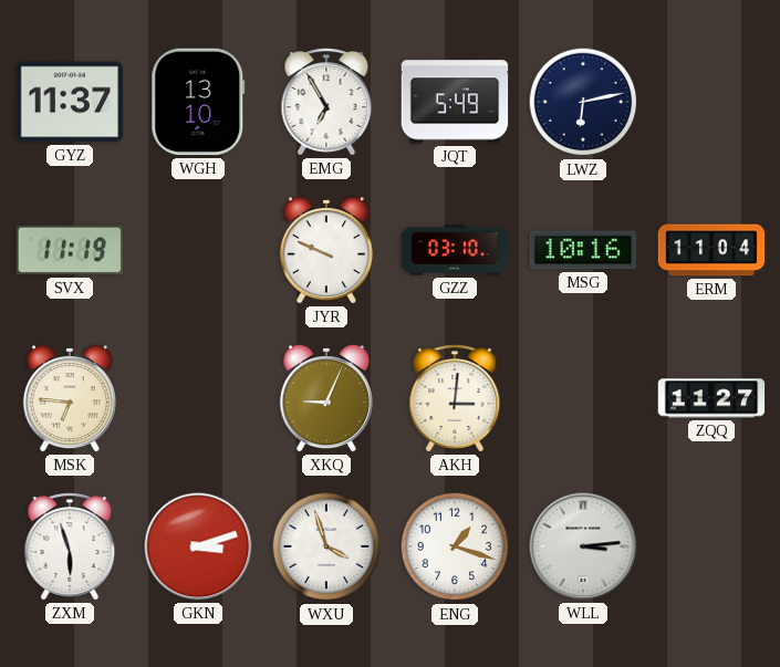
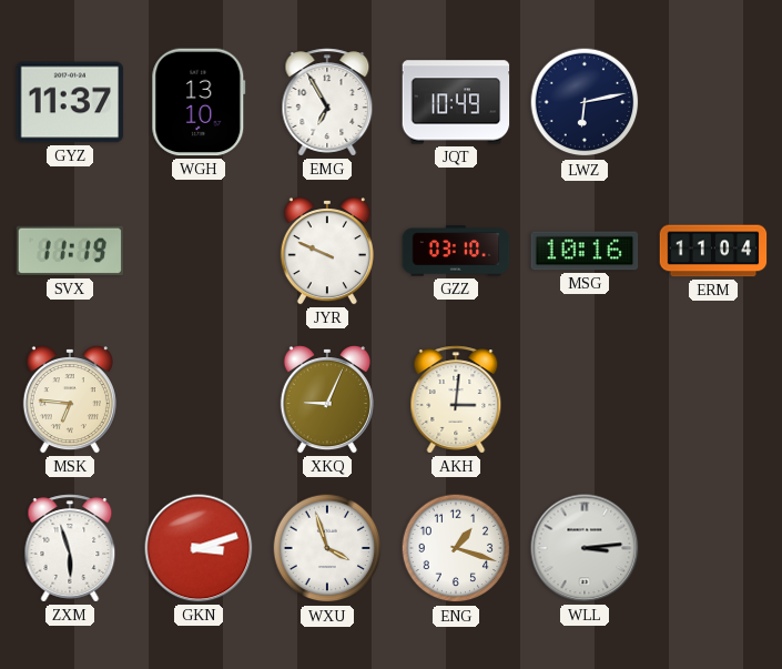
JQT: 5:49 -> 10:49 (456, 102)
ZQQ: 11:27 -> none (711, 398)
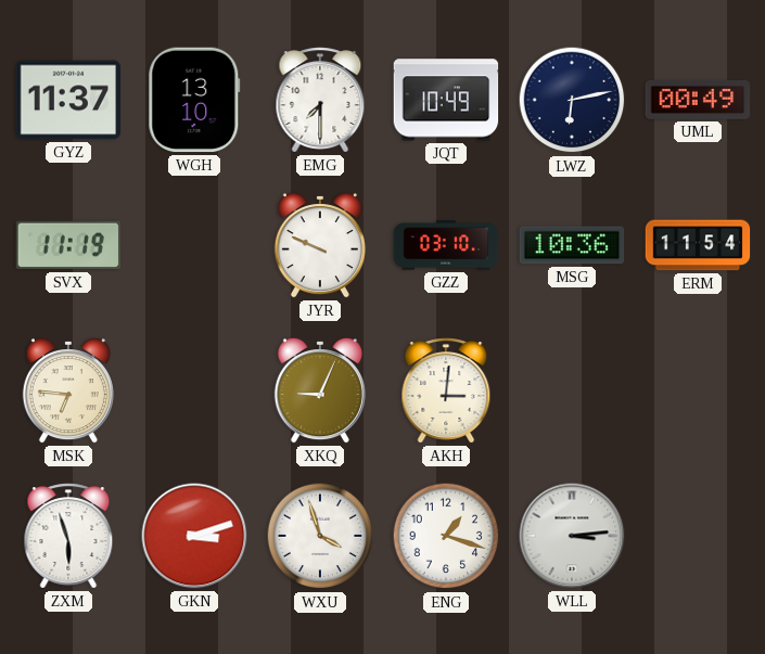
EMG: 6:55 -> 7:30 (320, 100)
UML: none -> 00:49 (698, 100)
MSG: 10:16 -> 10:36 (572, 245)
ERM: 11:04 -> 11:54 (698, 245)
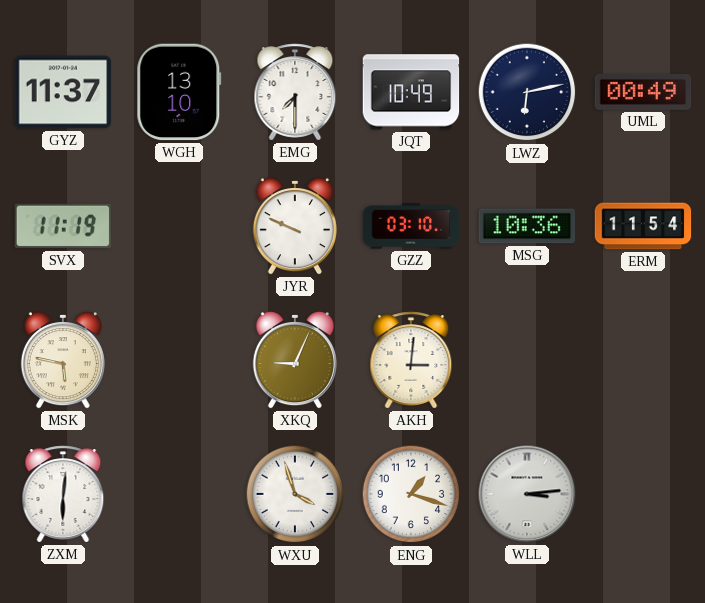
MSK: 6:46 -> 5:47 (63, 361)
ZXM: 5:57 -> 6:01 (63, 494)
GKN: 3:12 -> none (194, 536)
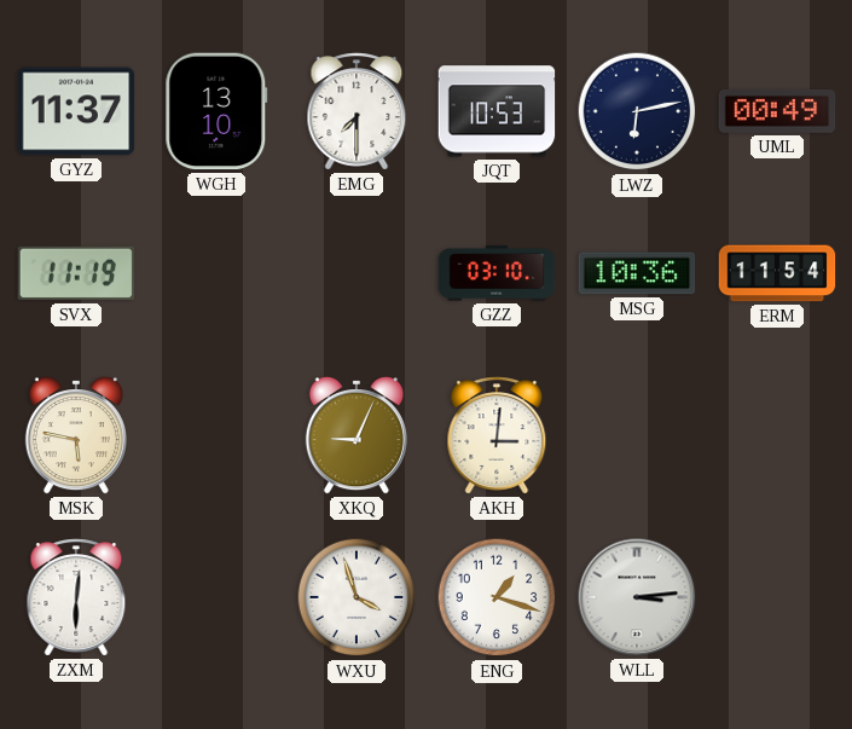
JQT: 10:49 -> 10:53 (497, 111)
JYR: 9:49 -> none (295, 227)
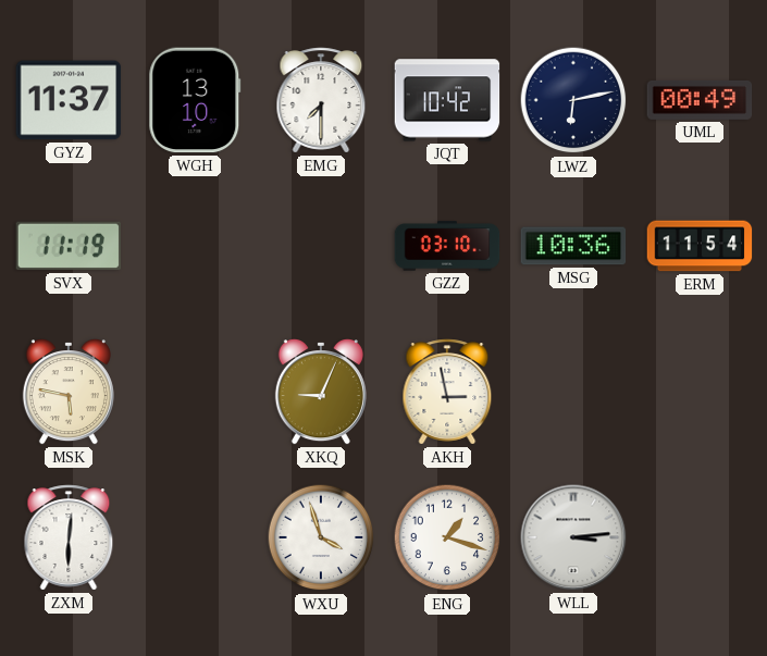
JQT: 10:53 -> 10:42 (447, 100)
AKH: 3:01 -> 2:58 (447, 392)
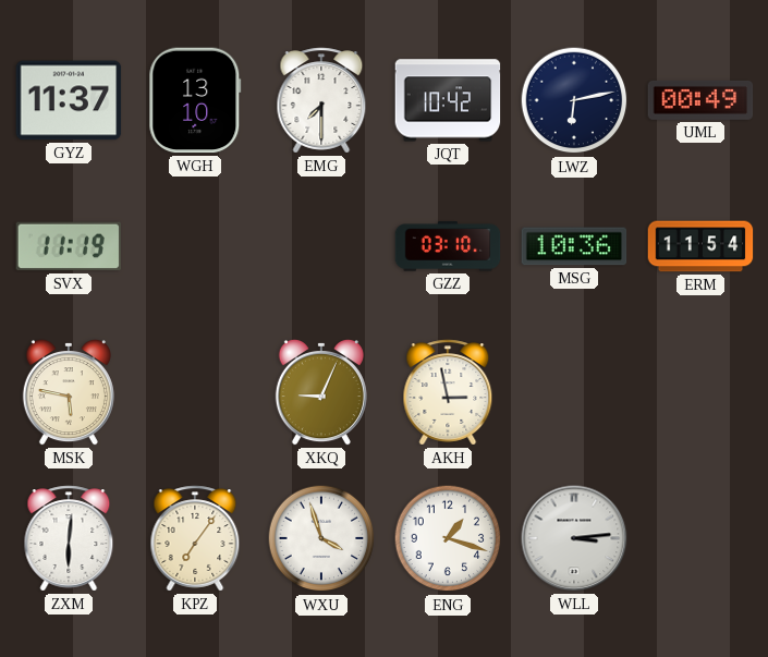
KPZ: none -> 7:06 (195, 538)
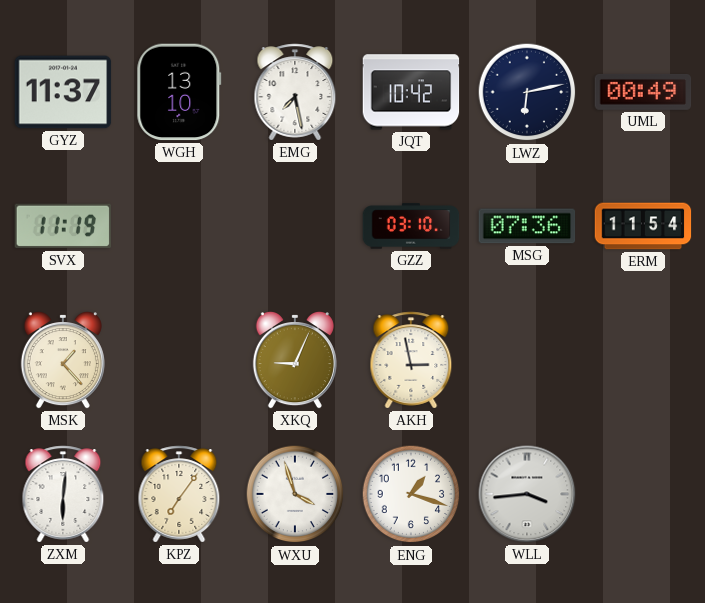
EMG: 7:30 -> 7:28 (295, 92)
MSG: 10:36 -> 07:36 (527, 226)
MSK: 5:47 -> 1:23 (63, 361)
WLL: 3:14 -> 3:44 (527, 494)
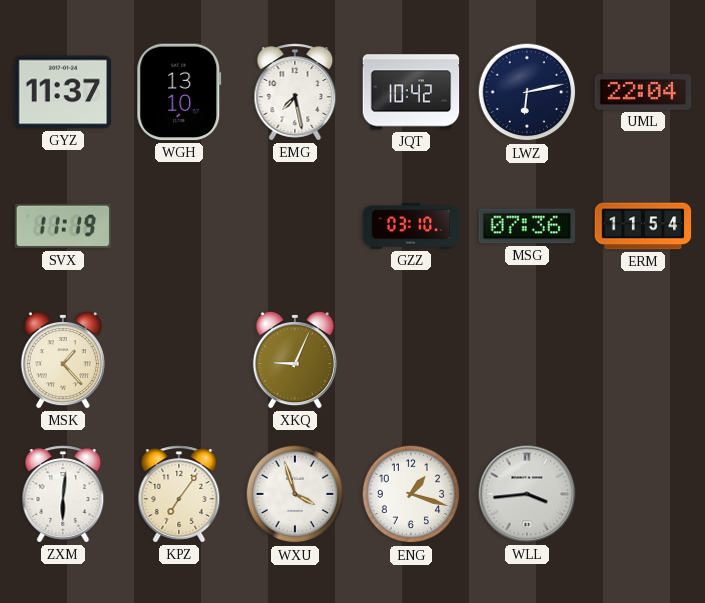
UML: 00:49 -> 22:04 (643, 92)
AKH: 2:58 -> none (411, 360)
